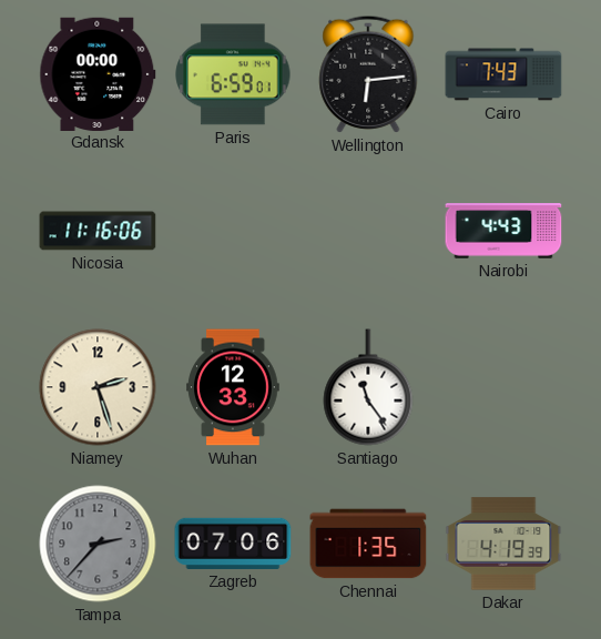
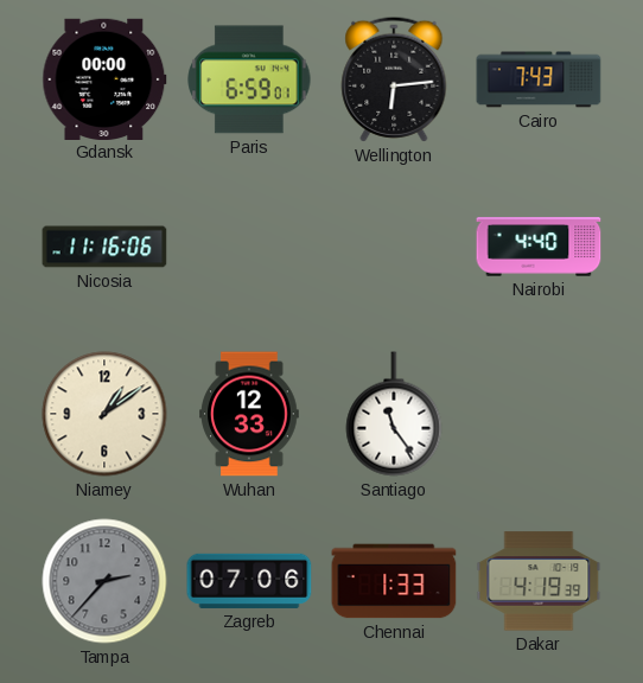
Nairobi: 4:43 -> 4:40 (539, 247)
Niamey: 2:27 -> 1:09 (104, 414)
Chennai: 1:35 -> 1:33 (394, 581)
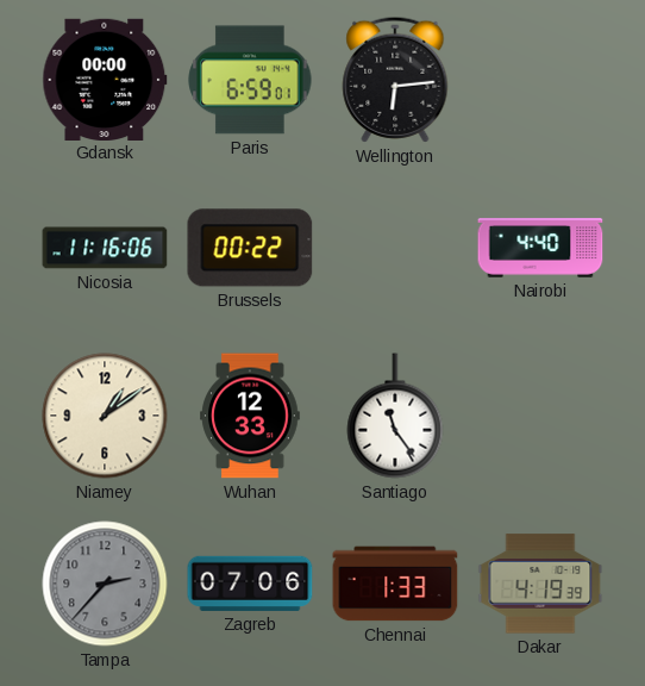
Cairo: 7:43 -> none (539, 79)
Brussels: none -> 00:22 (250, 248)
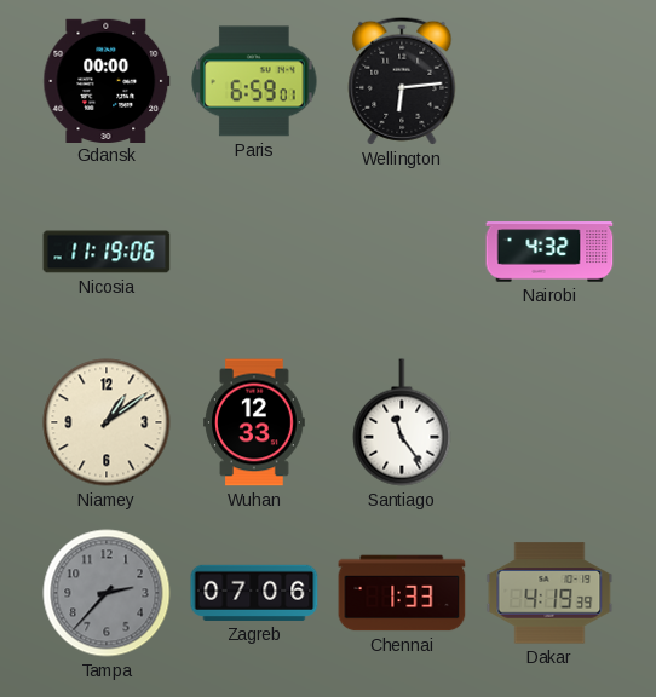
Nicosia: 11:16 -> 11:19 (107, 252)
Brussels: 00:22 -> none (250, 248)
Nairobi: 4:40 -> 4:32 (549, 252)
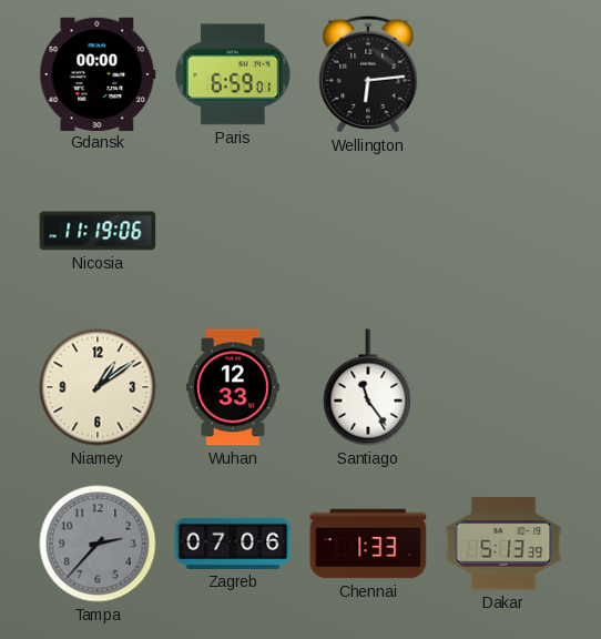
Nairobi: 4:32 -> none (549, 252)
Dakar: 4:19 -> 5:13 (503, 544)
